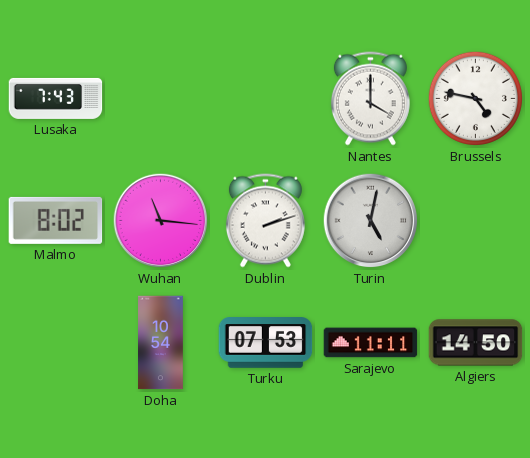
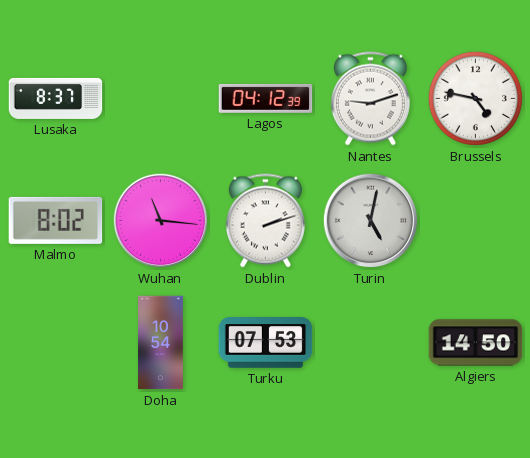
Lusaka: 7:43 -> 8:37 (56, 98)
Lagos: none -> 04:12 (266, 98)
Nantes: 4:00 -> 9:12 (370, 99)
Sarajevo: 11:11 -> none (371, 343)
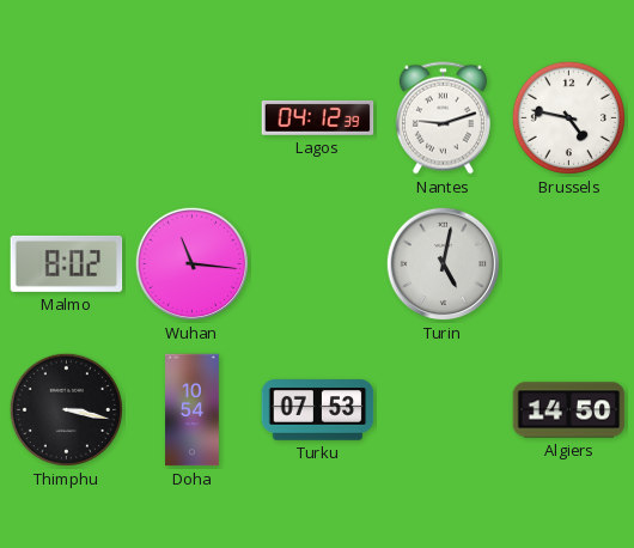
Lusaka: 8:37 -> none (56, 98)
Dublin: 2:12 -> none (265, 221)
Thimphu: none -> 3:17 (66, 409)
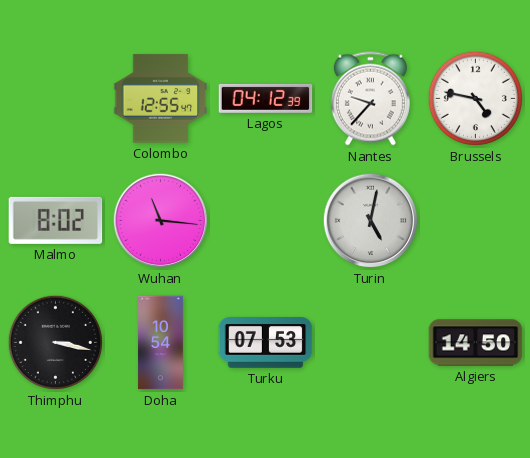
Colombo: none -> 12:55 (161, 99)
Nantes: 9:12 -> 9:37 (370, 99)
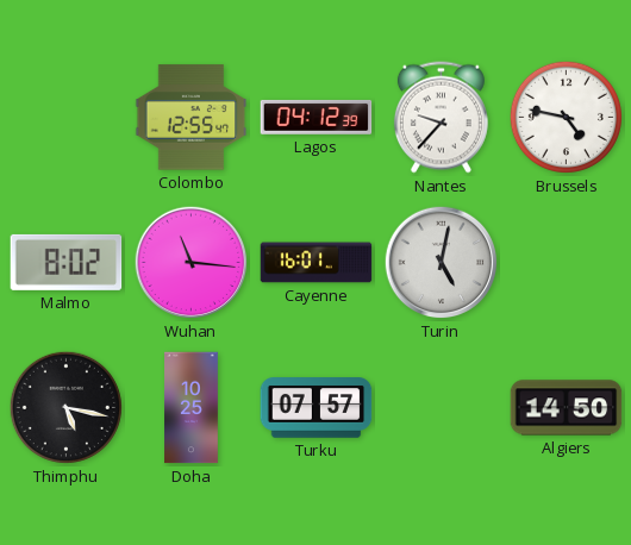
Cayenne: none -> 16:01 (317, 263)
Thimphu: 3:17 -> 5:17 (65, 407)
Doha: 10:54 -> 10:25 (192, 408)
Turku: 07:53 -> 07:57 (317, 408)
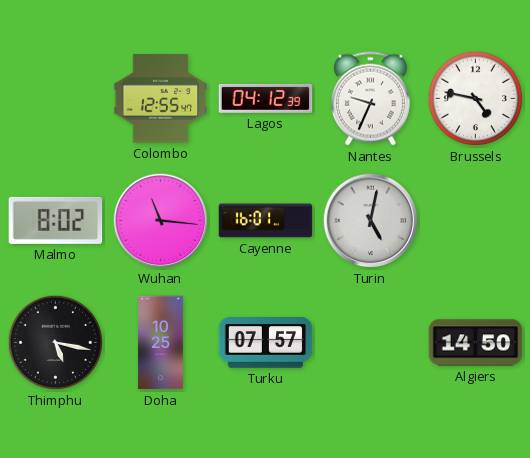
Nantes: 9:37 -> 9:34 (370, 99)
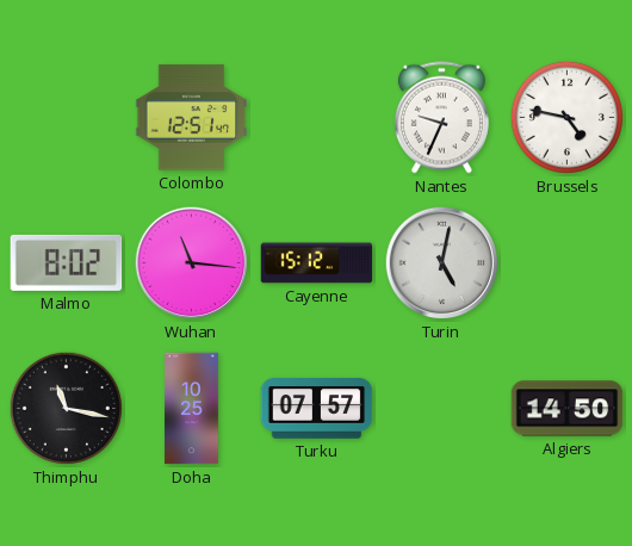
Colombo: 12:55 -> 12:51 (192, 118)
Lagos: 04:12 -> none (266, 98)
Cayenne: 16:01 -> 15:12 (317, 263)
Thimphu: 5:17 -> 11:17 (66, 408)
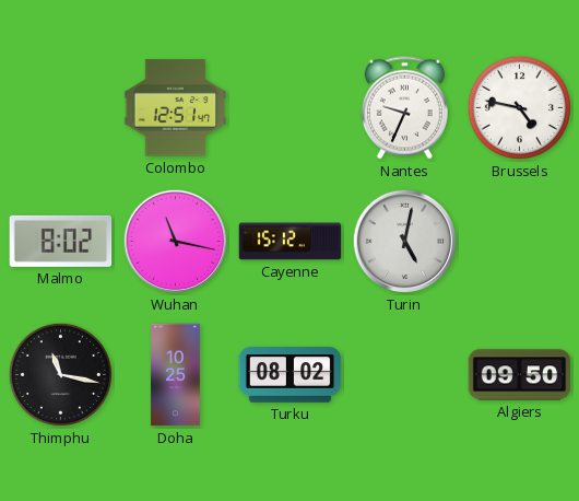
Wuhan: 11:16 -> 11:17 (176, 242)
Turku: 07:57 -> 08:02 (291, 375)
Algiers: 14:50 -> 09:50 (520, 375)
